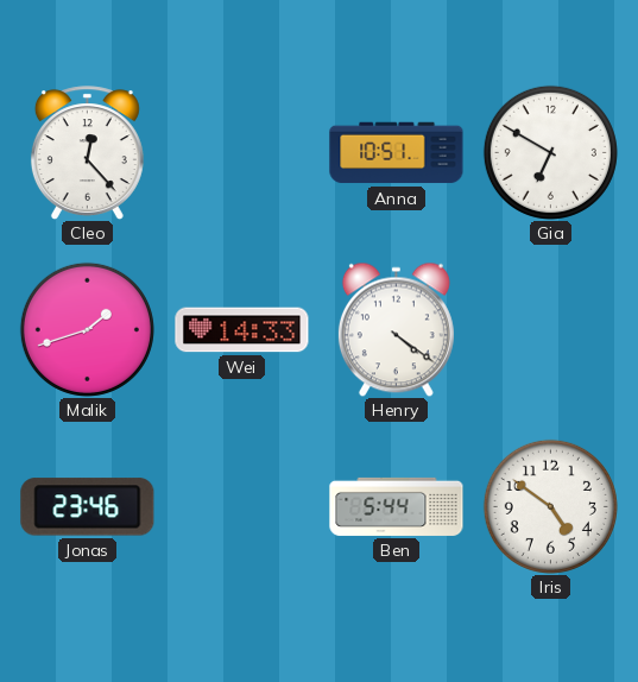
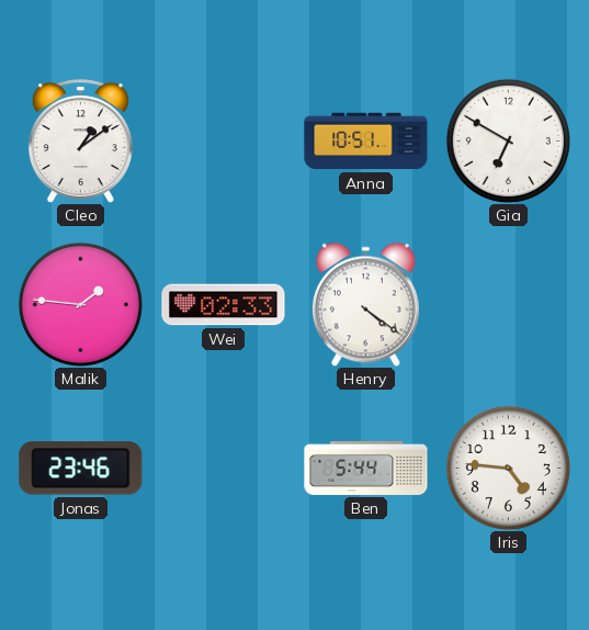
Cleo: 12:23 -> 1:09 (80, 140)
Malik: 1:42 -> 1:46 (80, 304)
Wei: 14:33 -> 02:33 (224, 305)
Iris: 4:51 -> 4:46 (508, 468)
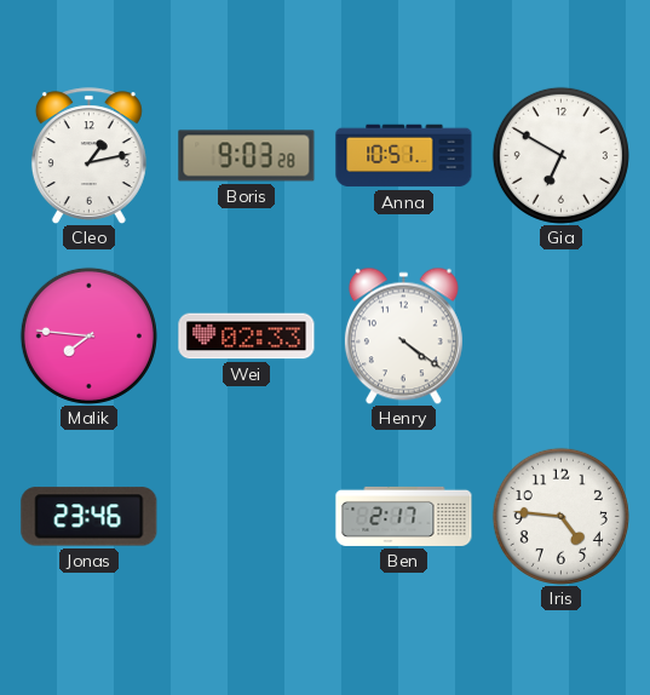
Cleo: 1:09 -> 1:13 (88, 155)
Boris: none -> 9:03 (247, 156)
Malik: 1:46 -> 7:46 (88, 335)
Ben: 5:44 -> 2:17 (404, 516)
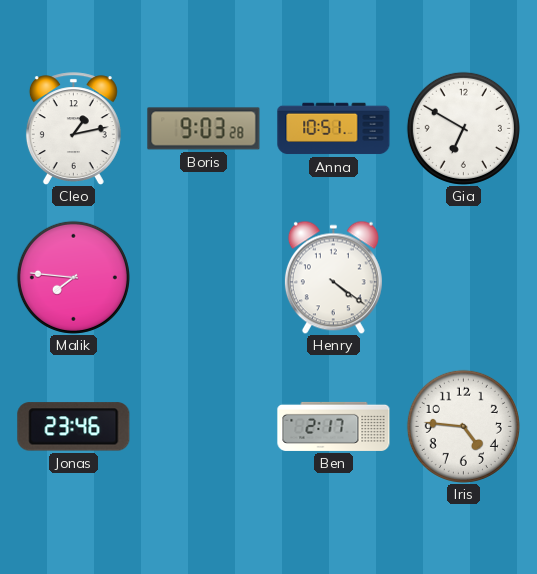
Wei: 02:33 -> none (247, 337)
